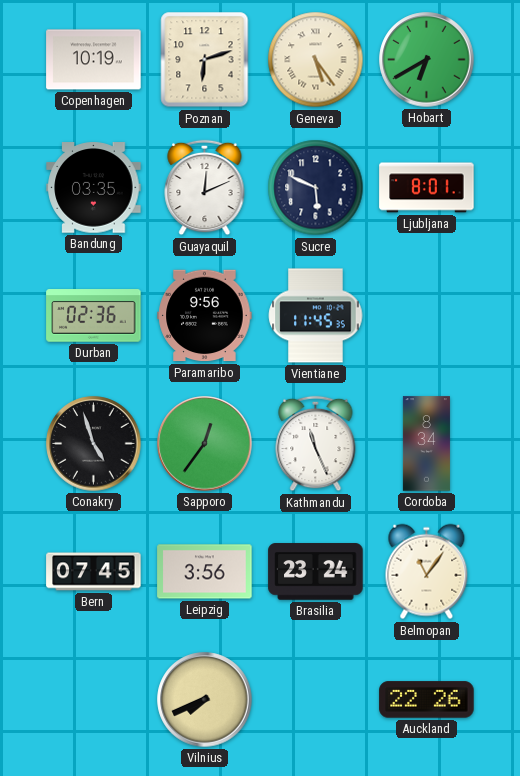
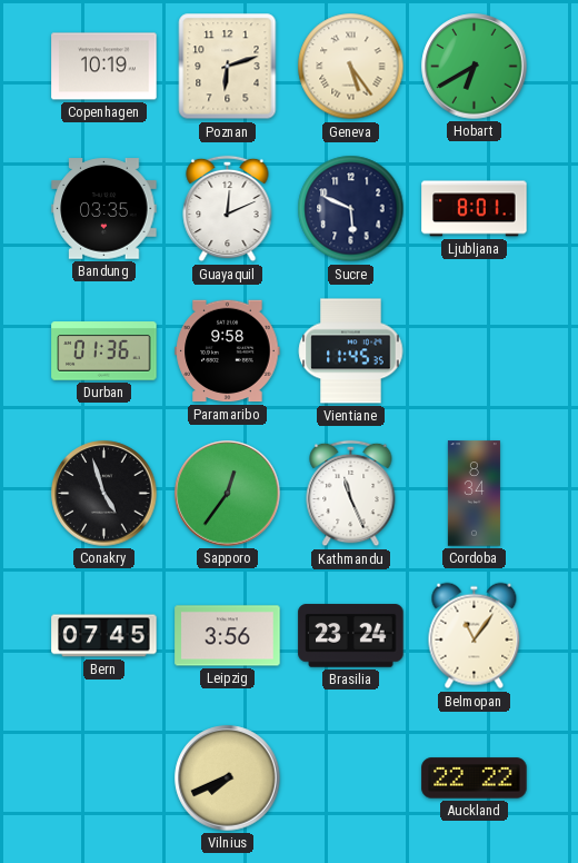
Durban: 02:36 -> 01:36 (104, 351)
Paramaribo: 9:56 -> 9:58 (228, 351)
Auckland: 22:26 -> 22:22 (475, 778)
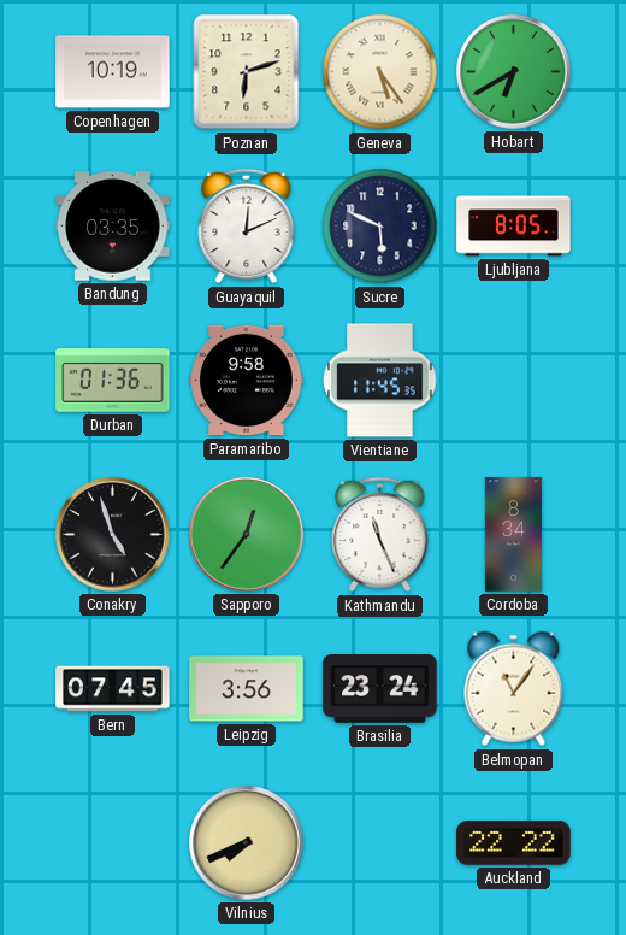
Ljubljana: 8:01 -> 8:05 (514, 227)
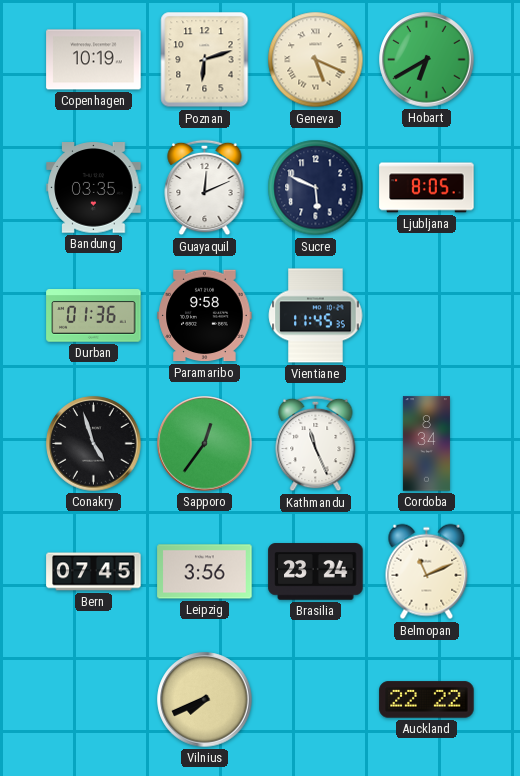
Geneva: 5:24 -> 5:19 (316, 60)
Belmopan: 11:06 -> 11:11 (427, 572)
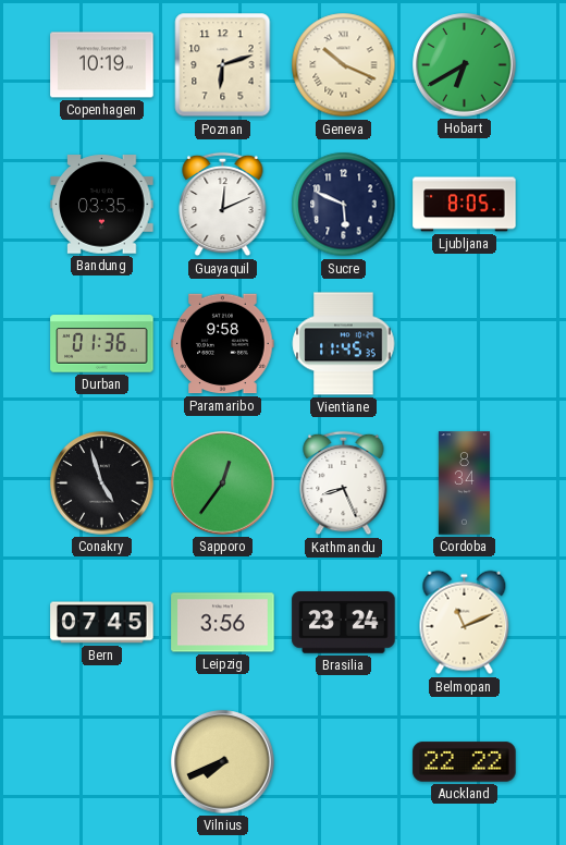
Geneva: 5:19 -> 10:19 (344, 65)
Kathmandu: 11:26 -> 8:26 (344, 483)
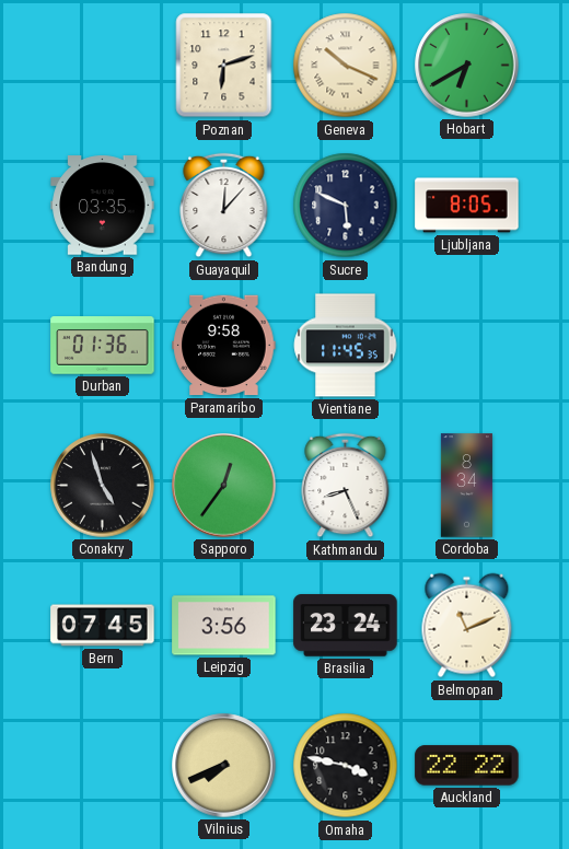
Copenhagen: 10:19 -> none (102, 65)
Guayaquil: 12:11 -> 12:07 (224, 206)
Omaha: none -> 3:47 (346, 766)
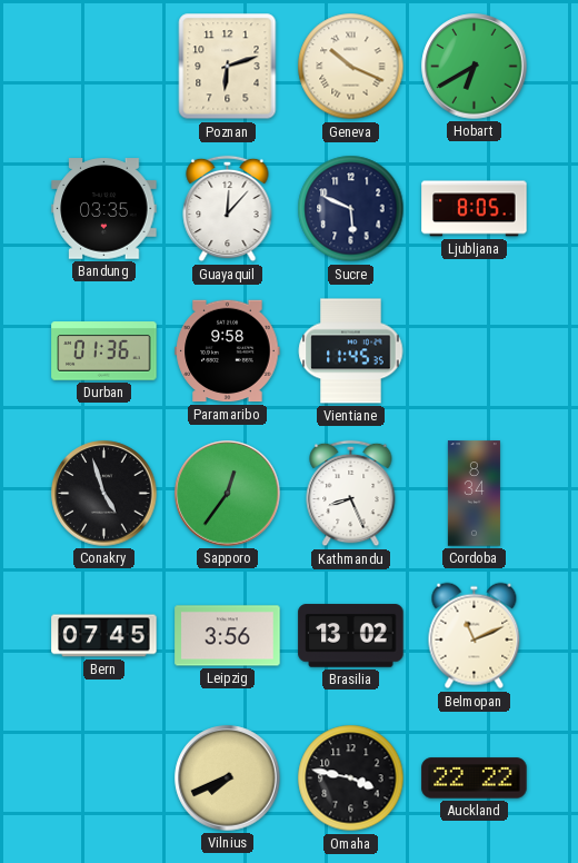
Brasilia: 23:24 -> 13:02 (351, 636)
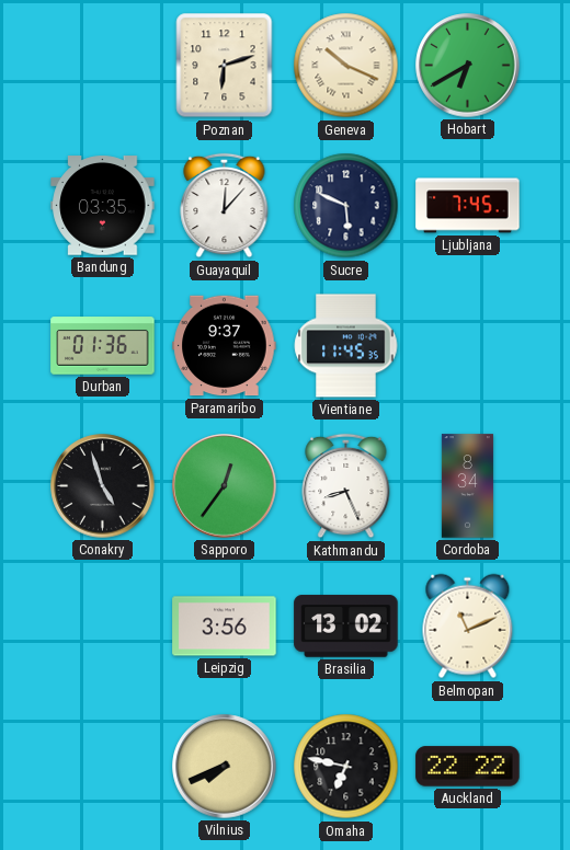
Ljubljana: 8:05 -> 7:45 (468, 206)
Paramaribo: 9:58 -> 9:37 (225, 346)
Bern: 07:45 -> none (104, 636)
Omaha: 3:47 -> 6:47 (346, 767)
